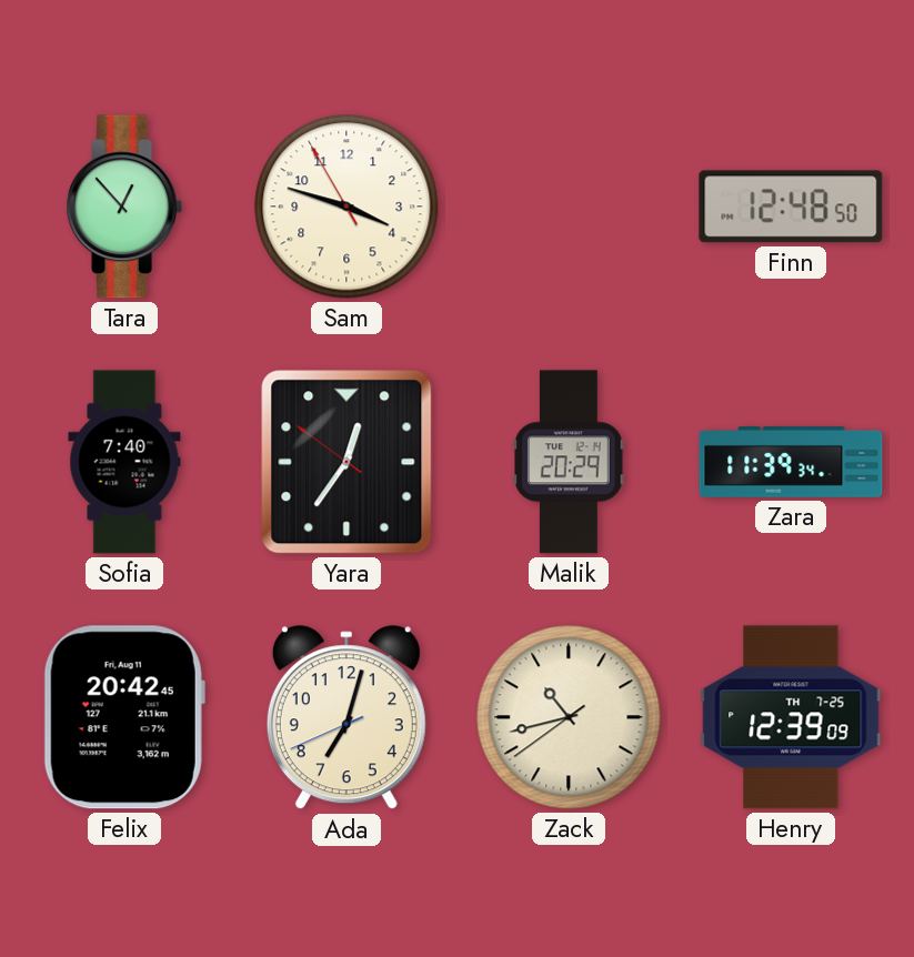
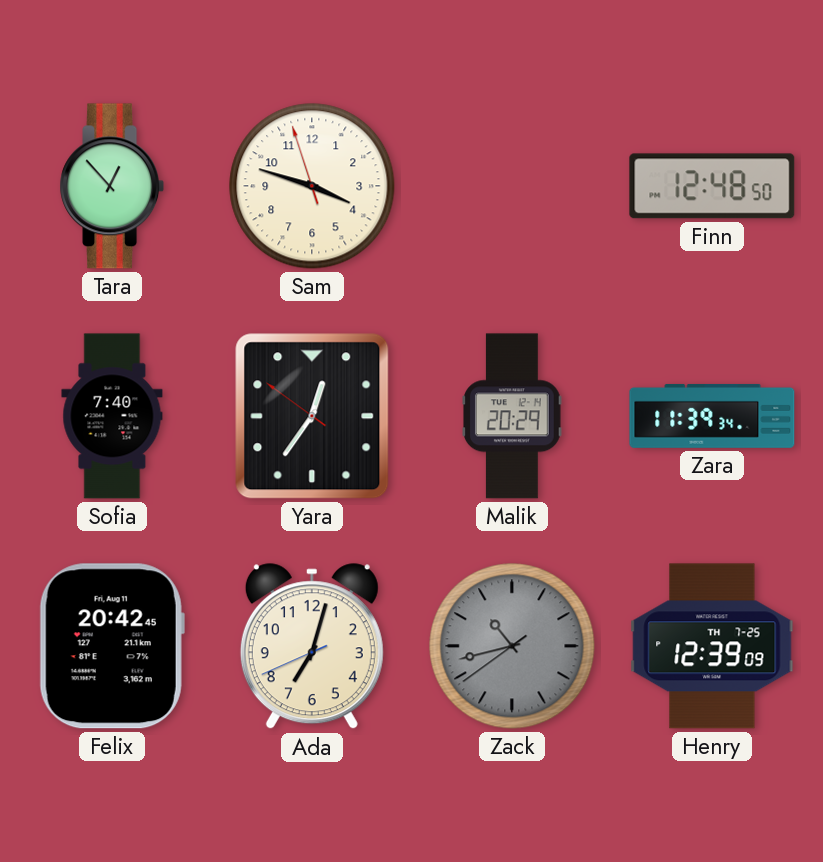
Sam: 3:47:55 -> 3:47:57 (312, 186)
Zack dial: cream -> grey (512, 646)
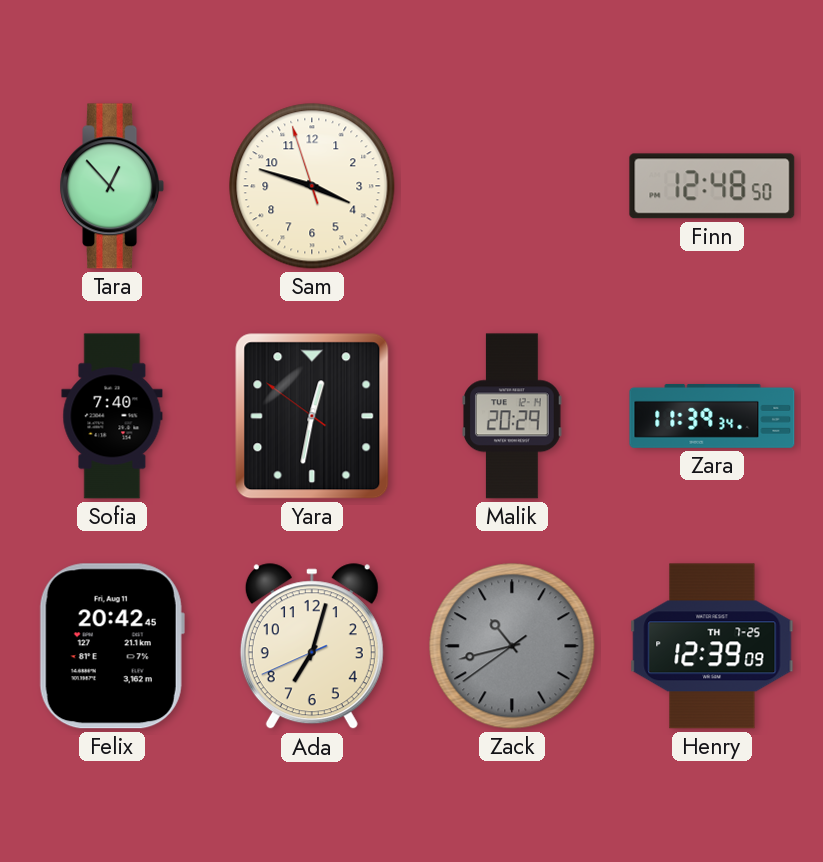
Yara: 12:35 -> 12:31 (312, 416)
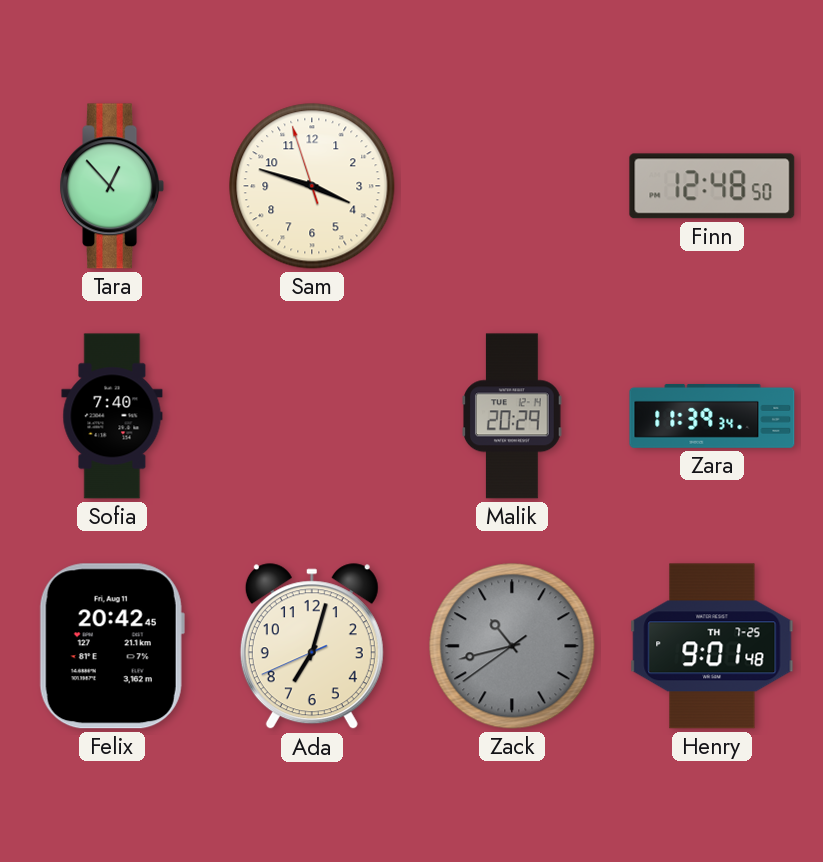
Yara: 12:31 -> none (312, 416)
Henry: 12:39 -> 9:01 (712, 646)
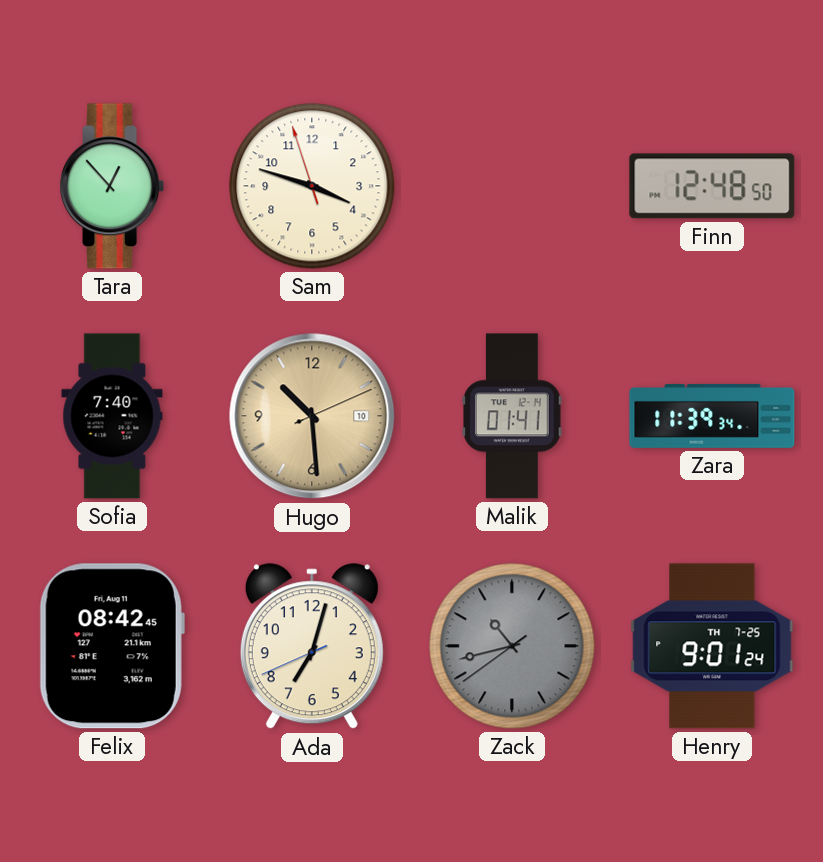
Hugo: none -> 10:29 (312, 416)
Malik: 20:29 -> 01:41 (513, 416)
Felix: 20:42 -> 08:42 (112, 646)
Henry: 9:01:48 -> 9:01:24 (712, 646)
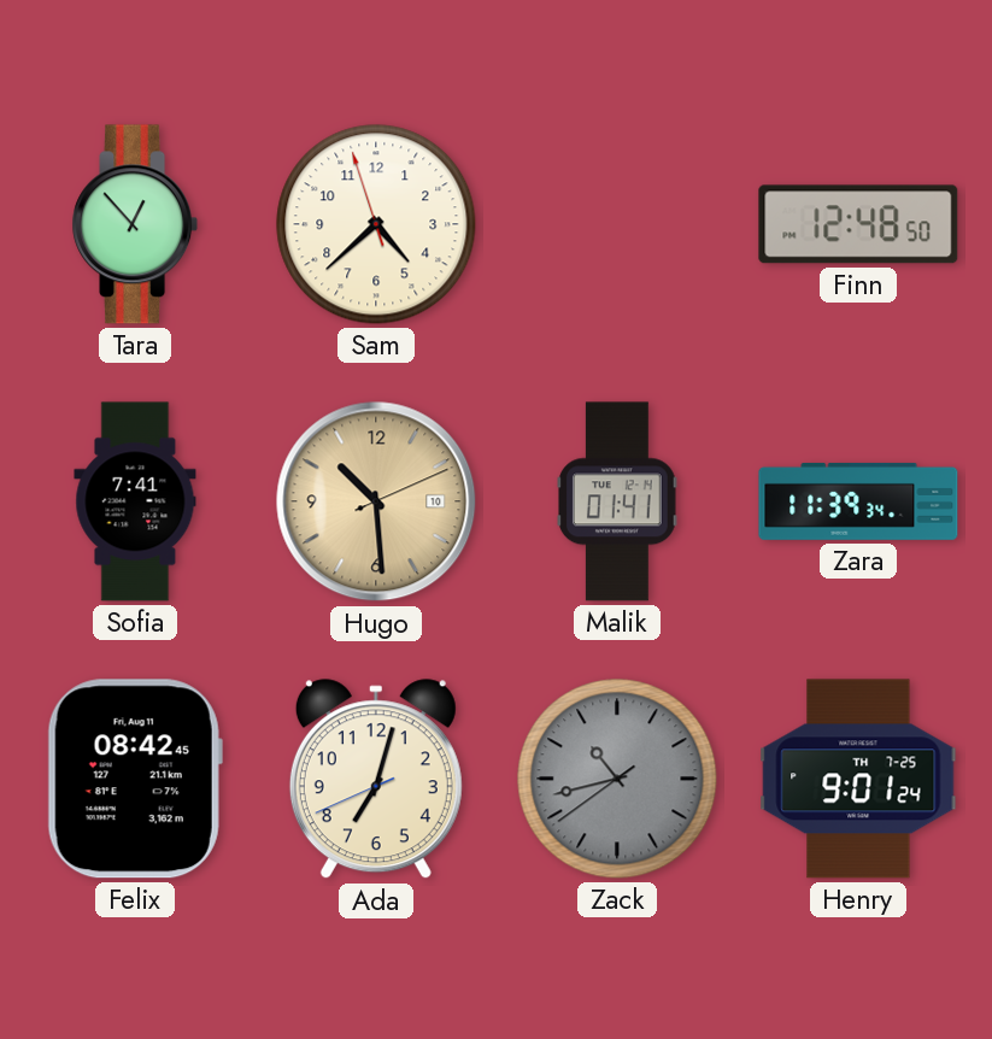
Sam: 3:47 -> 4:37 (376, 224)
Sofia: 7:40 -> 7:41 (135, 501)
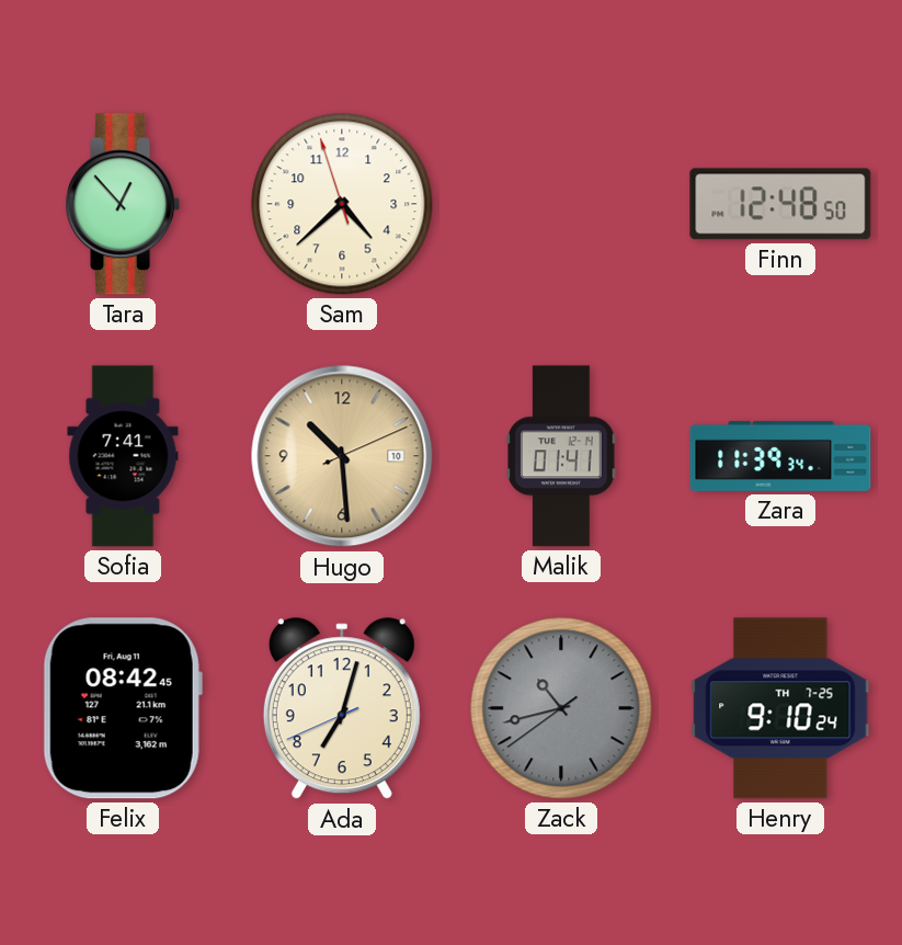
Henry: 9:01 -> 9:10 (780, 708)
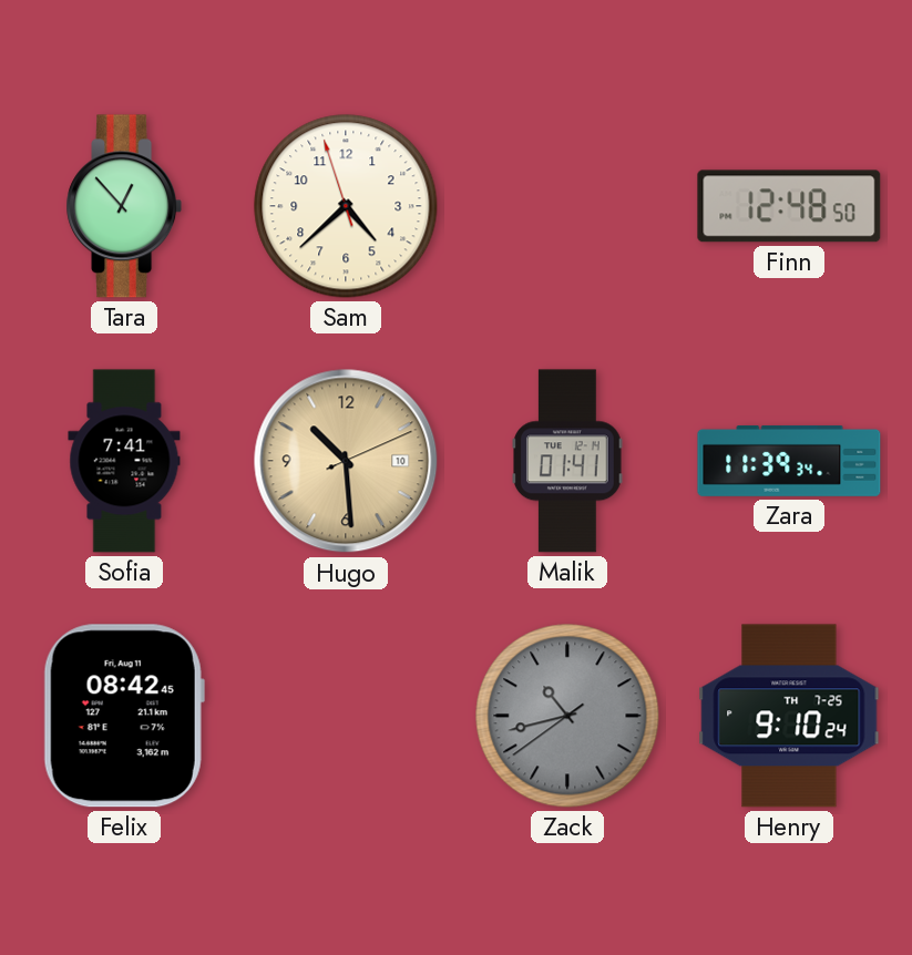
Ada: 7:02 -> none (342, 709)
